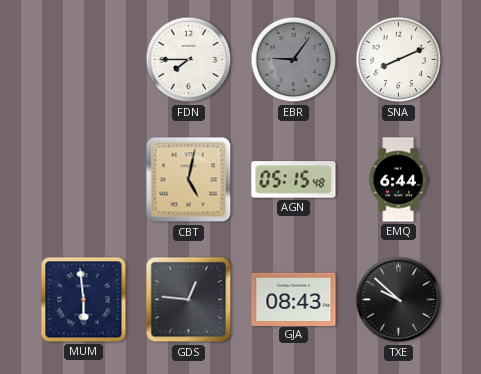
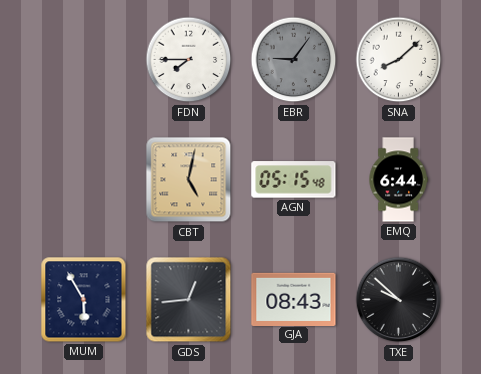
SNA: 8:11 -> 8:08 (399, 60)
MUM: 5:59 -> 5:55 (84, 300)
GDS: 12:46 -> 12:44 (189, 300)
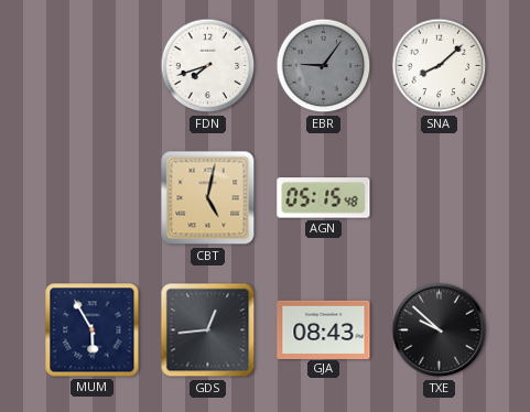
FDN: 7:45 -> 7:42 (208, 66)
EMQ: 6:44 -> none (398, 180)
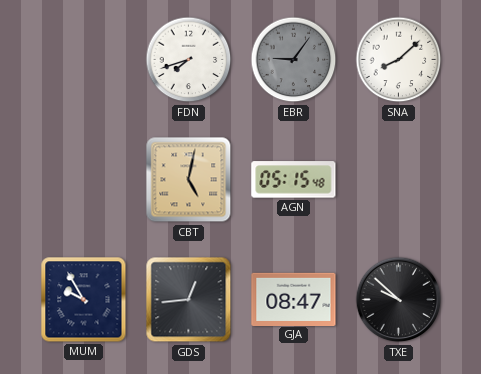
MUM: 5:55 -> 9:55 (84, 300)
GJA: 08:43 -> 08:47 (294, 299)
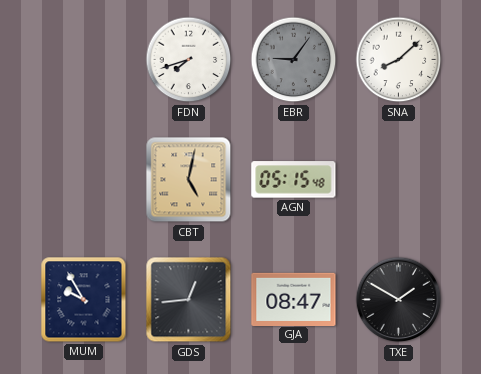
TXE: 9:52 -> 1:50 (399, 300)
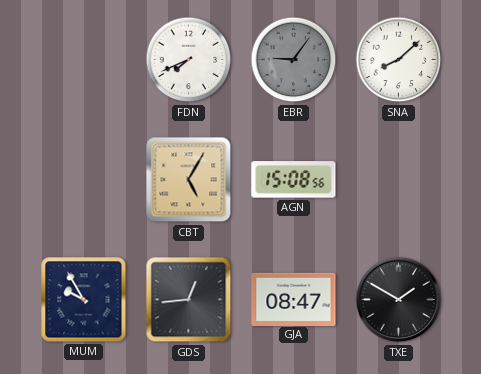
FDN: 7:42 -> 7:41 (189, 60)
CBT: 5:02 -> 5:05 (189, 180)
AGN: 05:15 -> 15:08 (294, 180)
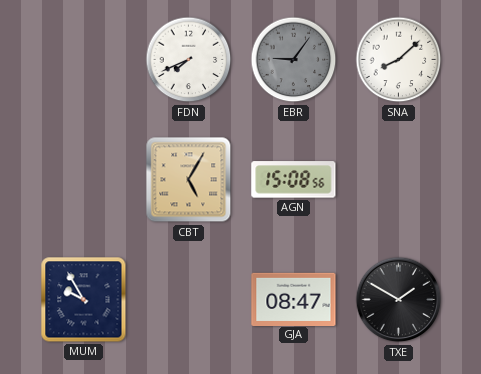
GDS: 12:44 -> none (189, 300)
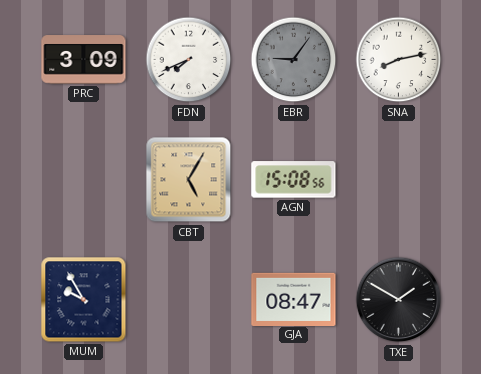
PRC: none -> 3:09 (84, 60)
SNA: 8:08 -> 8:13 (399, 60)
